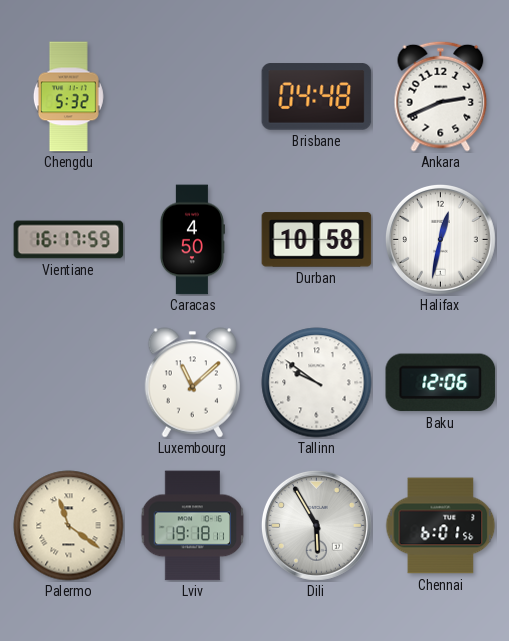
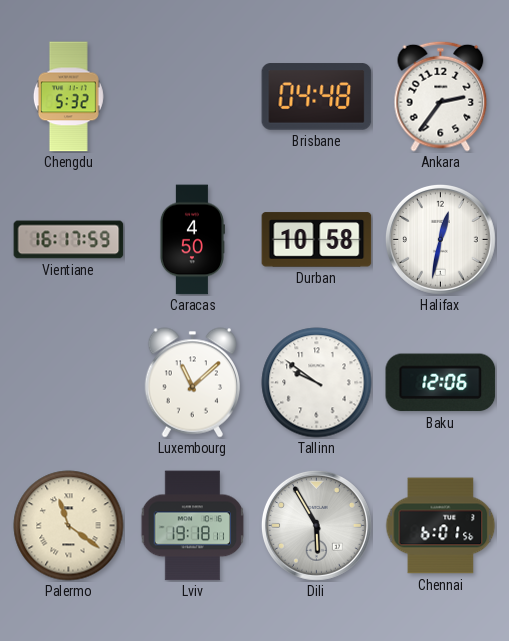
Ankara: 2:41 -> 2:36 (441, 96)
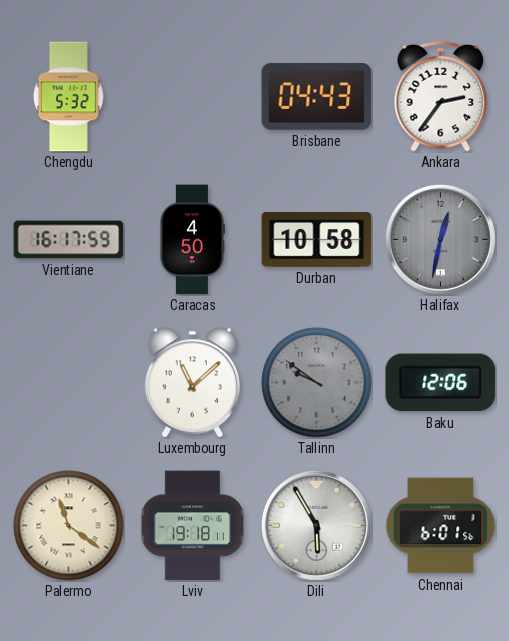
Brisbane: 04:48 -> 04:43 (317, 97)
Halifax dial: white -> grey (440, 239)
Tallinn dial: white -> grey (317, 383)
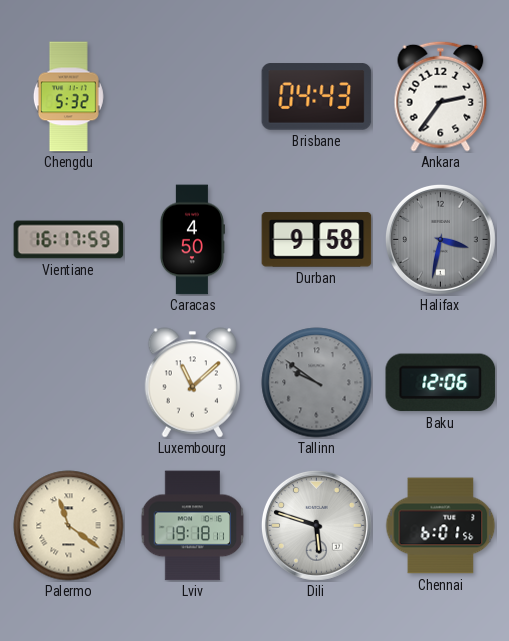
Durban: 10:58 -> 9:58 (317, 240)
Halifax: 12:32 -> 3:32 (440, 239)
Dili: 5:55 -> 5:48 (316, 525)
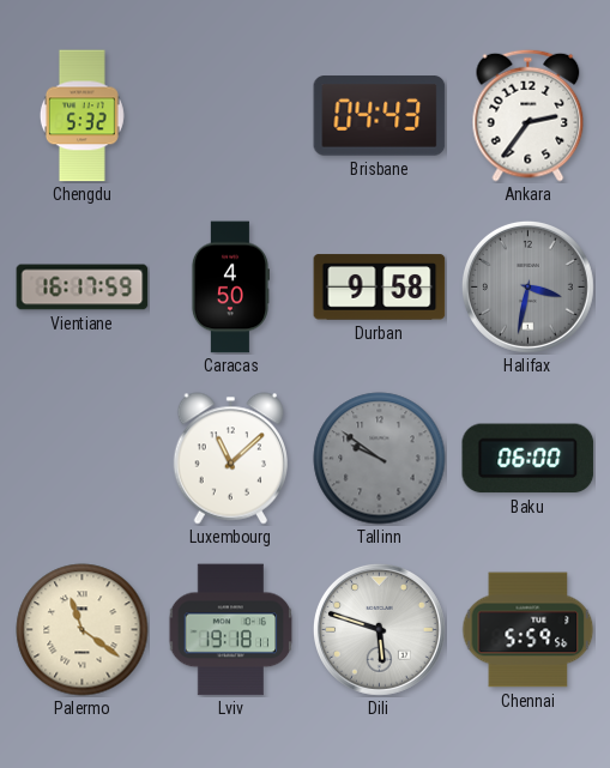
Baku: 12:06 -> 06:00 (529, 459)
Chennai: 6:01 -> 5:59 (529, 630)
